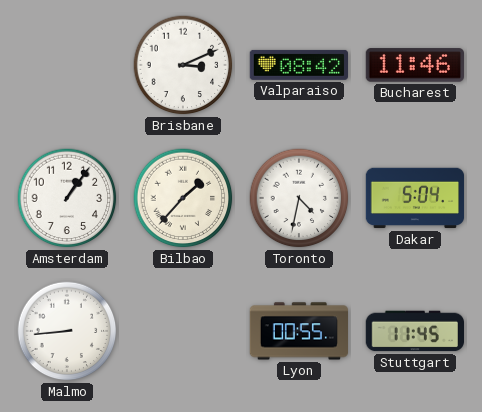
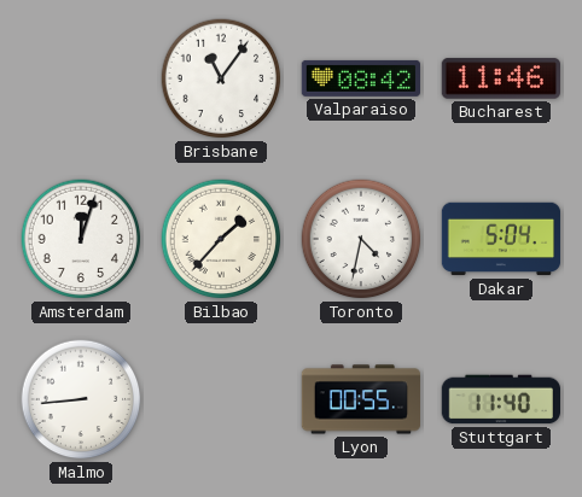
Brisbane: 3:11 -> 11:06 (221, 78)
Amsterdam: 1:06 -> 12:03 (81, 239)
Stuttgart: 11:45 -> 11:40 (500, 399)
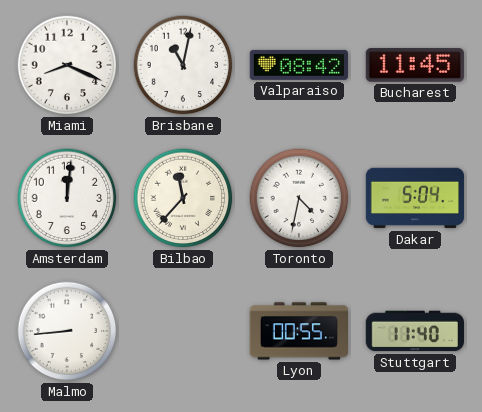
Miami: none -> 8:19 (67, 65)
Brisbane: 11:06 -> 11:02 (183, 65)
Bucharest: 11:46 -> 11:45 (414, 65)
Amsterdam: 12:03 -> 12:01 (67, 198)
Bilbao: 1:37 -> 11:37 (183, 198)
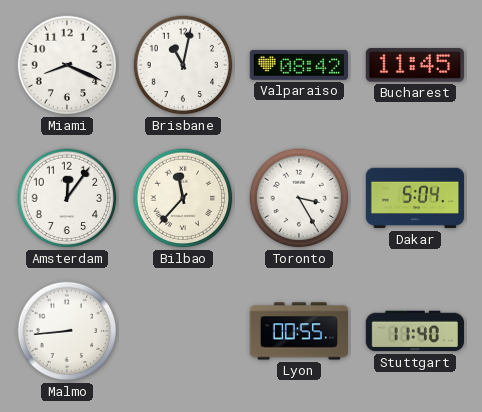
Amsterdam: 12:01 -> 12:06 (67, 198)
Toronto: 4:32 -> 3:25 (299, 198)
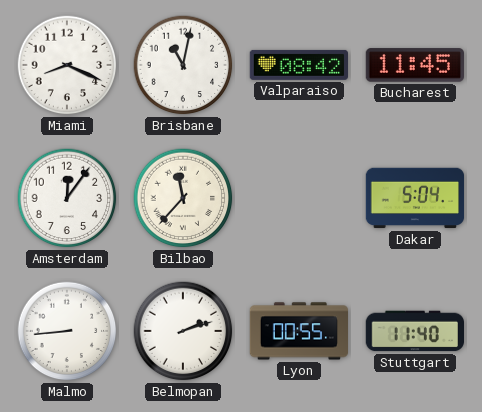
Toronto: 3:25 -> none (299, 198)
Belmopan: none -> 2:12 (183, 331)
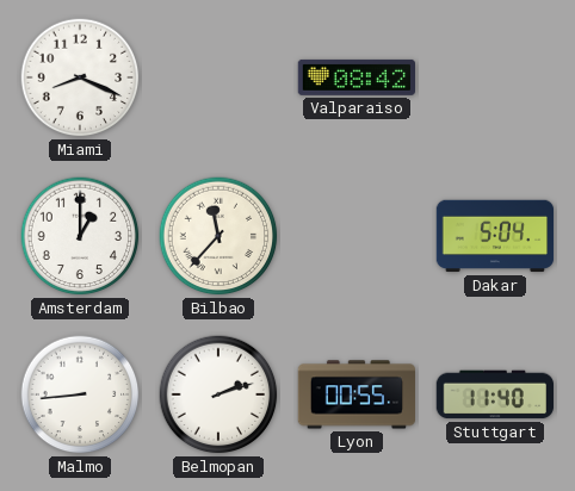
Brisbane: 11:02 -> none (183, 65)
Bucharest: 11:45 -> none (414, 65)
Amsterdam: 12:06 -> 1:00 (80, 236)
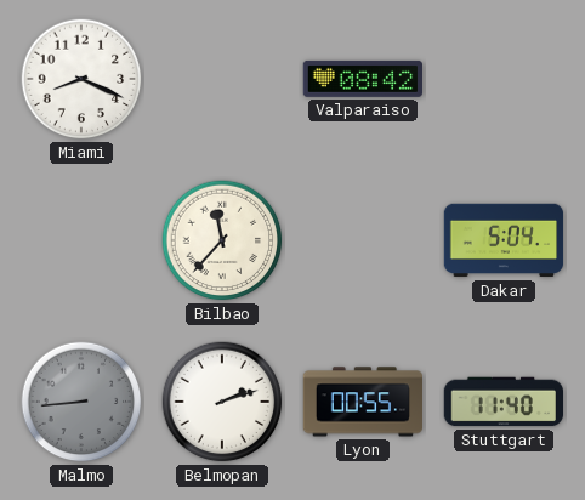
Amsterdam: 1:00 -> none (80, 236)
Malmo dial: white -> grey (81, 402)
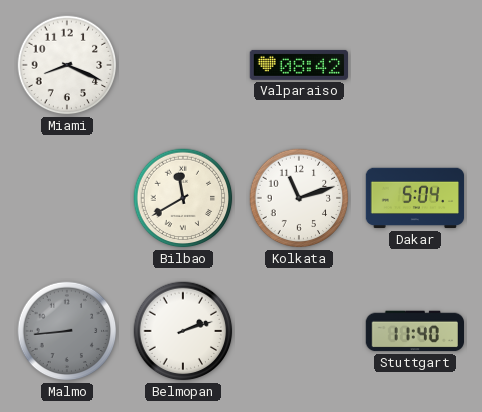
Bilbao: 11:37 -> 11:40 (183, 198)
Kolkata: none -> 11:12 (299, 198)
Lyon: 00:55 -> none (363, 402)
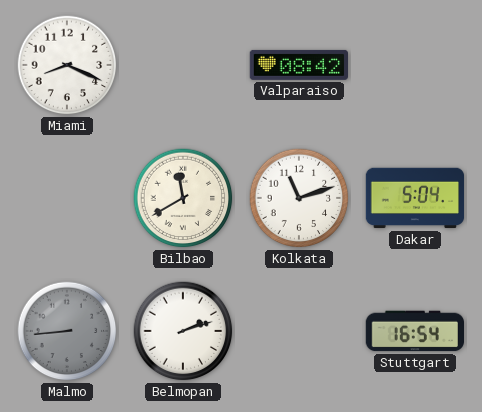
Stuttgart: 11:40 -> 16:54 (414, 331)
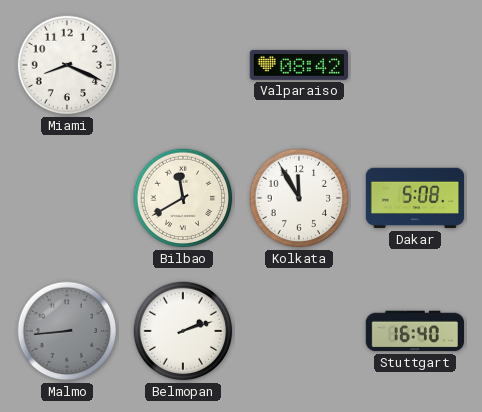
Kolkata: 11:12 -> 11:55 (299, 198)
Dakar: 5:04 -> 5:08 (415, 198)
Stuttgart: 16:54 -> 16:40 (414, 331)
